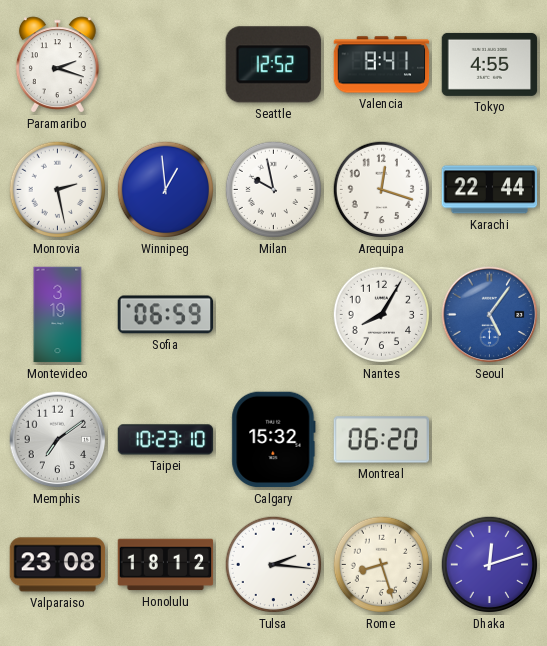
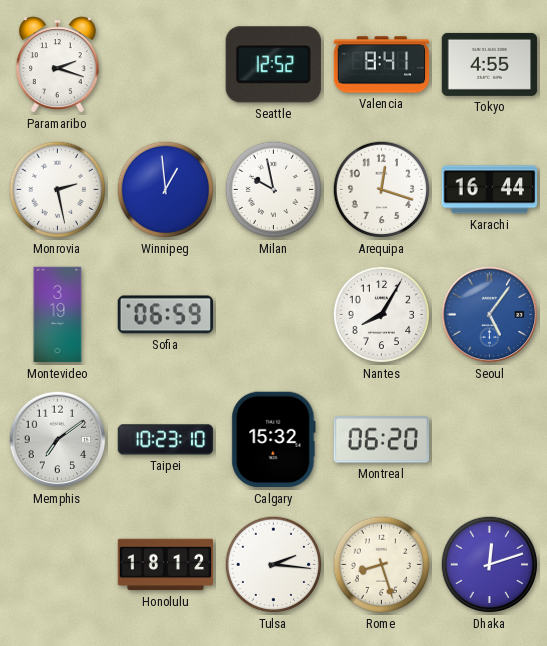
Karachi: 22:44 -> 16:44 (490, 190)
Valparaiso: 23:08 -> none (58, 565)
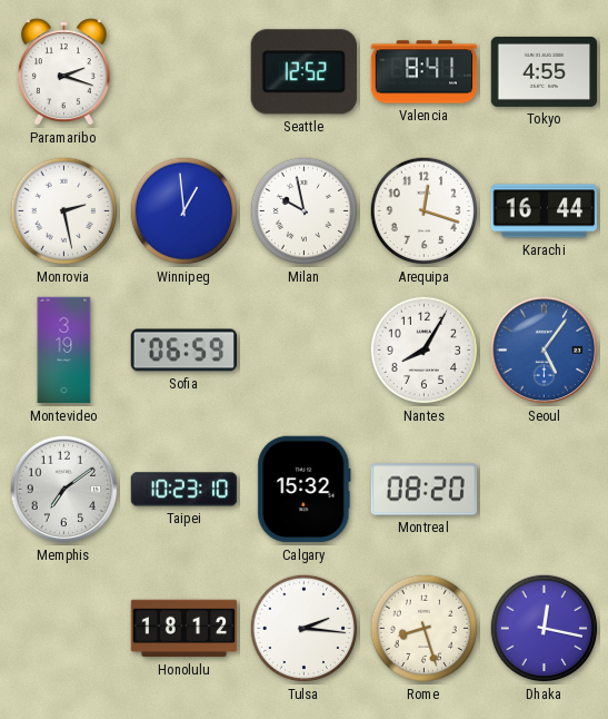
Montreal: 06:20 -> 08:20 (425, 490)
Dhaka: 12:12 -> 12:17 (545, 629)
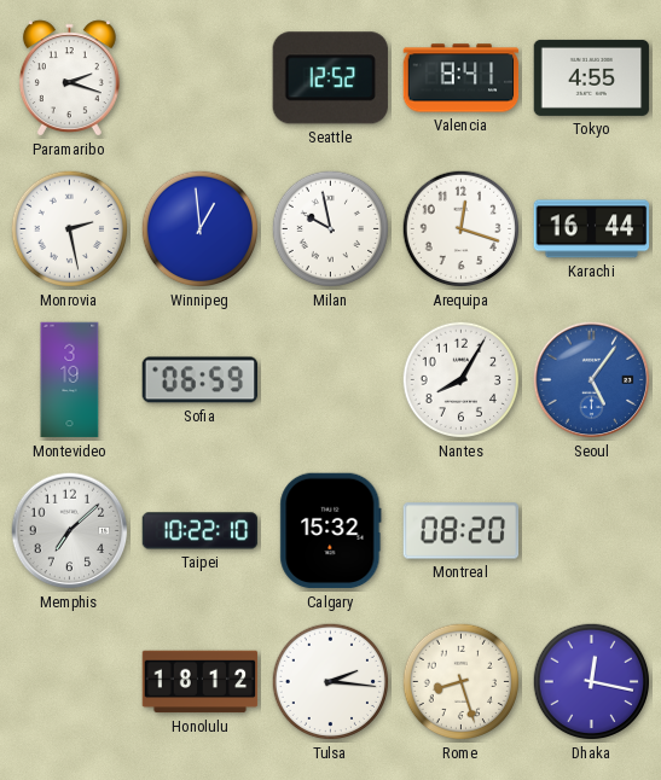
Memphis: 7:09 -> 7:08 (70, 531)
Taipei: 10:23 -> 10:22 (201, 531)
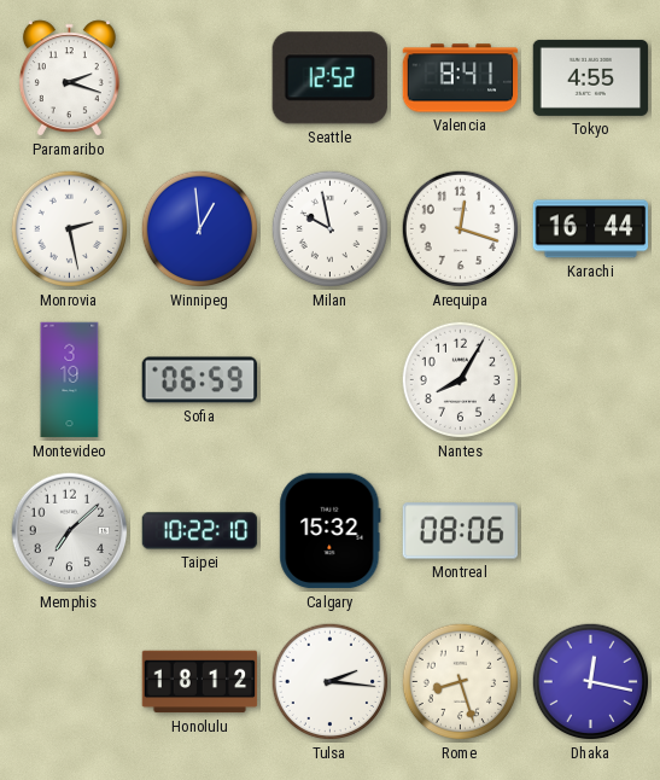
Seoul: 5:06 -> none (592, 380)
Montreal: 08:20 -> 08:06 (461, 531)
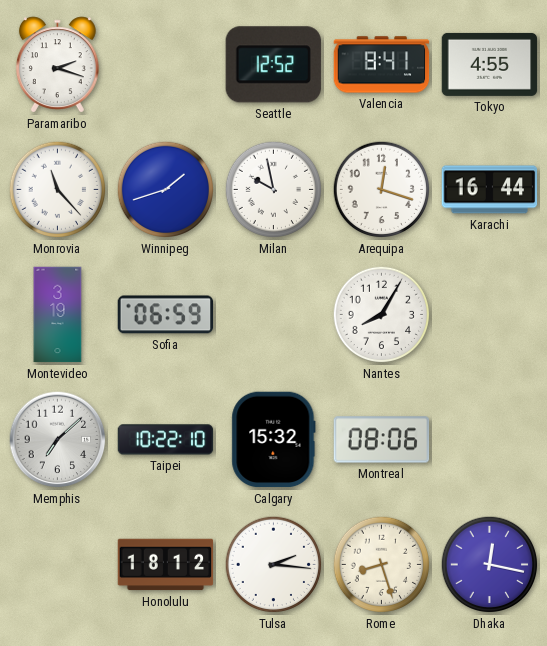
Monrovia: 2:28 -> 11:23 (58, 190)
Winnipeg: 12:59 -> 1:42 (166, 190)
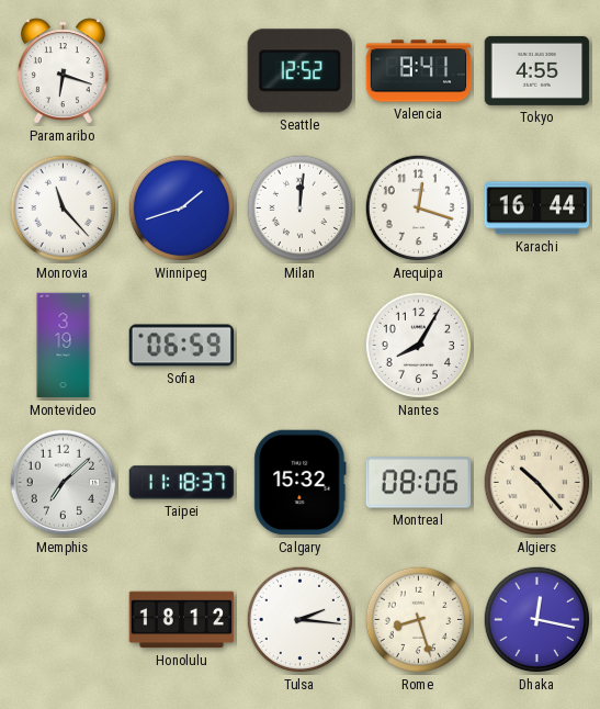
Paramaribo: 2:18 -> 6:18 (63, 71)
Milan: 9:58 -> 12:01 (301, 209)
Taipei: 10:22 -> 11:18 (182, 483)
Algiers: none -> 10:23 (537, 483)
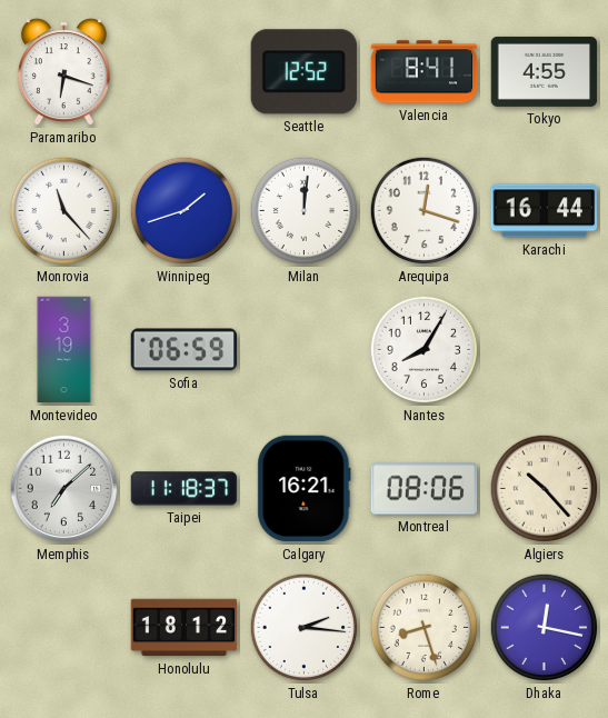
Calgary: 15:32 -> 16:21 (305, 489)
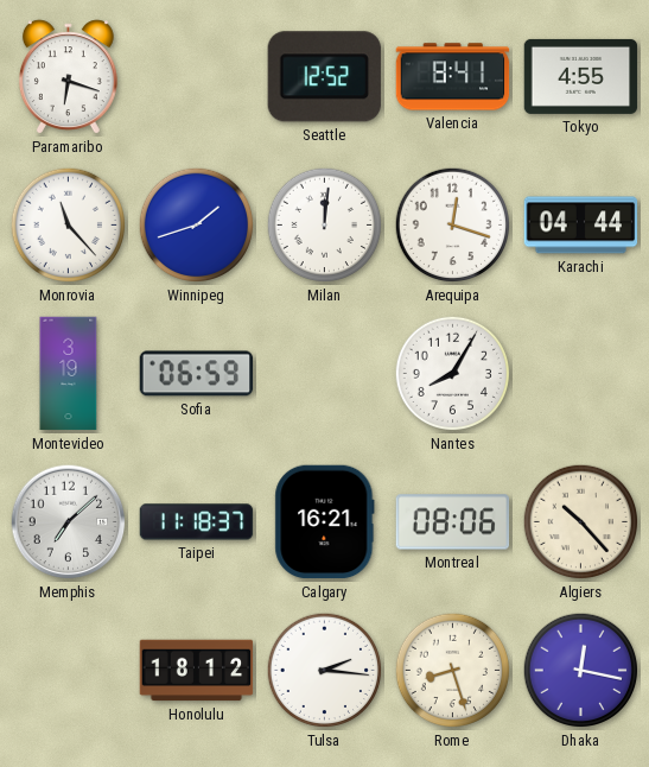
Karachi: 16:44 -> 04:44 (581, 226)
